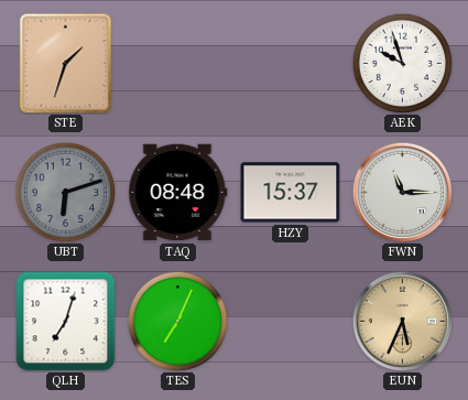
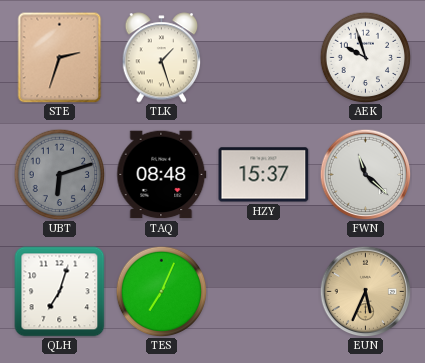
STE: 1:33 -> 2:33 (60, 58)
TLK: none -> 1:27 (162, 58)
FWN: 11:15 -> 11:22 (365, 174)
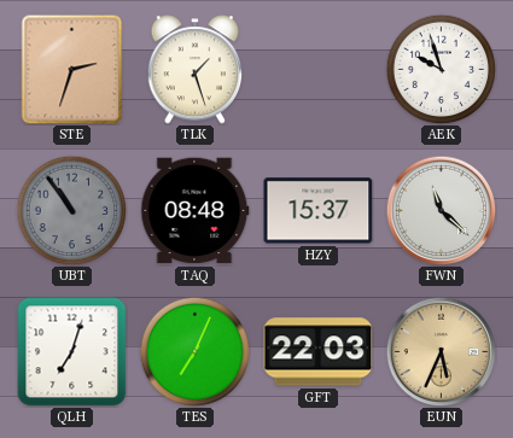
UBT: 6:12 -> 10:54 (71, 210)
GFT: none -> 22:03 (319, 352)
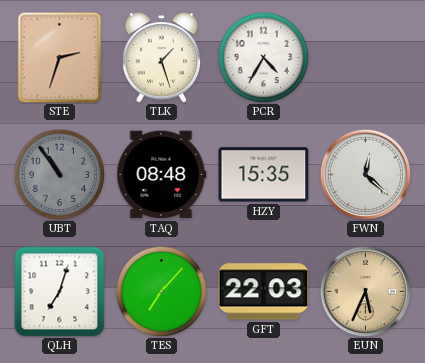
PCR: none -> 4:35 (263, 57)
AEK: 9:57 -> none (441, 69)
HZY: 15:37 -> 15:35 (264, 175)
FWN: 11:22 -> 12:22 (365, 174)
TES: 7:04 -> 7:07 (161, 291)
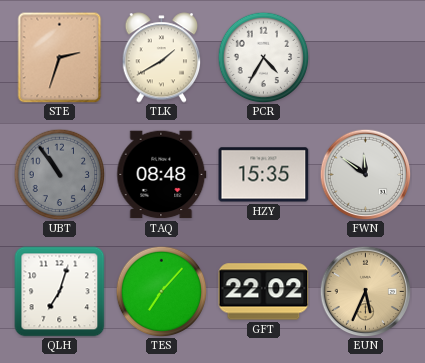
TLK: 1:27 -> 1:40 (162, 58)
FWN: 12:22 -> 11:51 (365, 174)
GFT: 22:03 -> 22:02 (264, 292)
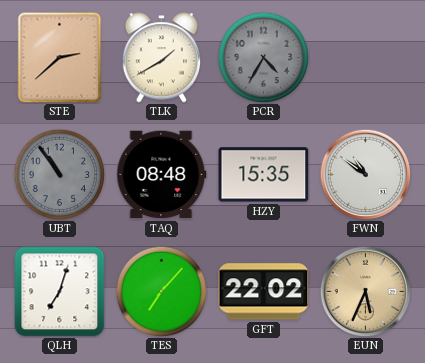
STE: 2:33 -> 2:38 (60, 58)
PCR dial: white -> grey (263, 57)
FWN: 11:51 -> 10:51 (365, 174)
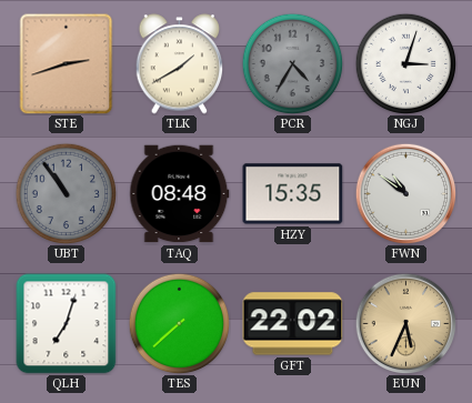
STE: 2:38 -> 2:42 (67, 64)
NGJ: none -> 3:03 (405, 63)
TES: 7:07 -> 7:38 (179, 323)
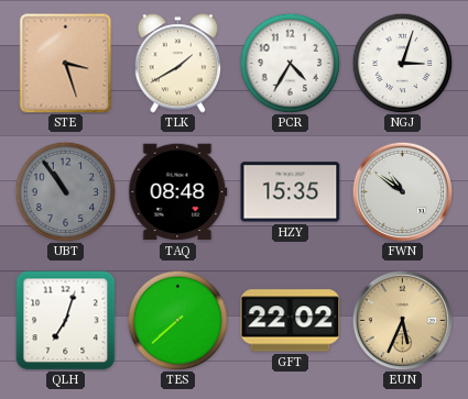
STE: 2:42 -> 3:27 (66, 64)
PCR dial: grey -> white (290, 63)
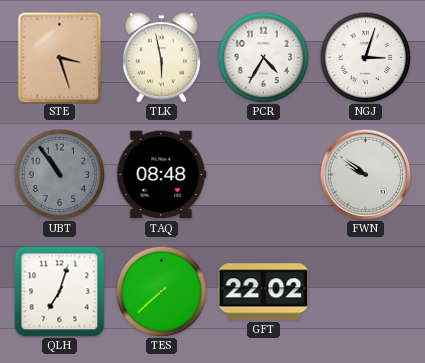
TLK: 1:40 -> 5:58 (162, 58)
HZY: 15:35 -> none (291, 192)
FWN: 10:51 -> 9:51 (365, 174)
EUN: 5:34 -> none (402, 320)
